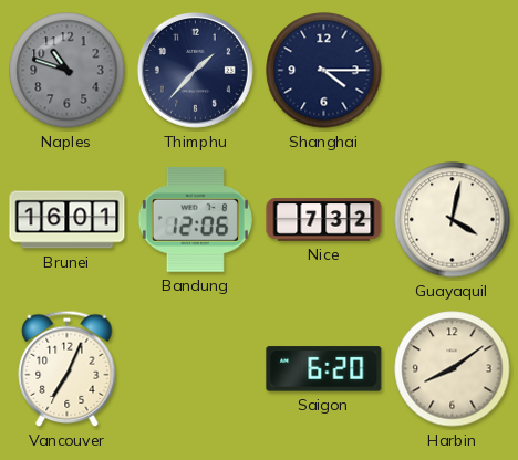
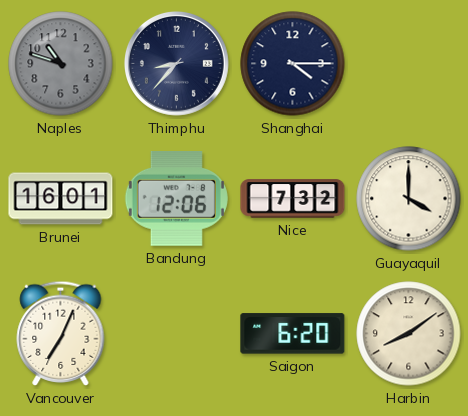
Thimphu: 1:37 -> 8:37 (176, 63)
Guayaquil: 4:02 -> 4:00 (409, 199)
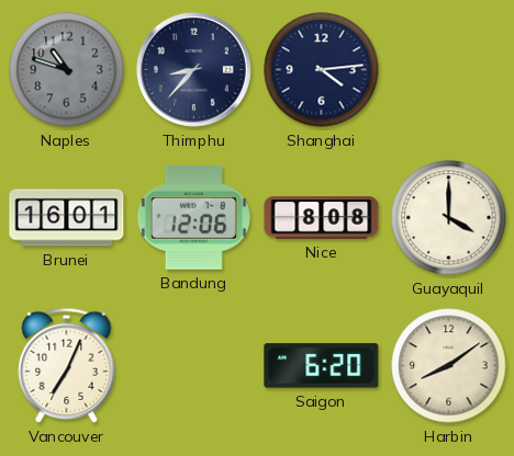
Shanghai: 4:15 -> 4:14 (322, 70)
Nice: 7:32 -> 8:08 (322, 218)
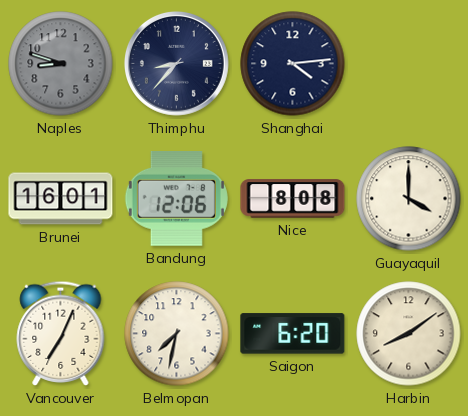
Naples: 10:48 -> 8:48 (61, 64)
Belmopan: none -> 7:32 (177, 334)
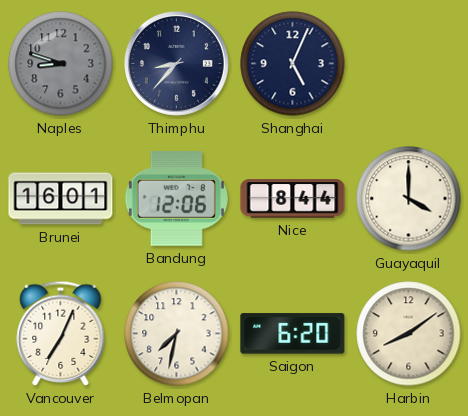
Shanghai: 4:14 -> 5:04 (293, 64)
Nice: 8:08 -> 8:44 (293, 199)
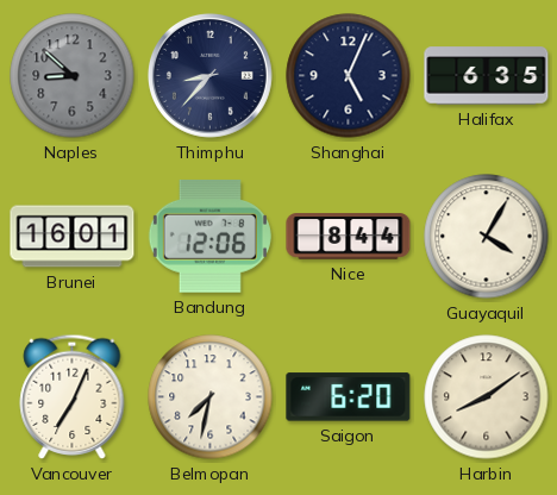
Naples: 8:48 -> 8:52 (73, 76)
Halifax: none -> 6:35 (487, 76)
Guayaquil: 4:00 -> 4:05 (487, 237)
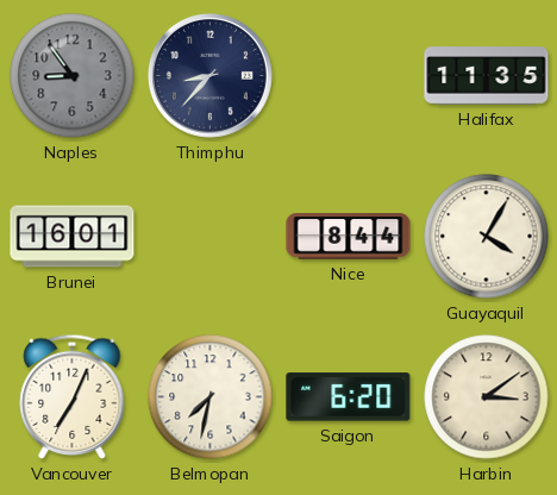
Naples: 8:52 -> 8:54 (73, 76)
Shanghai: 5:04 -> none (349, 76)
Halifax: 6:35 -> 11:35 (487, 76)
Bandung: 12:06 -> none (209, 237)
Harbin: 8:09 -> 3:09 (487, 397)
